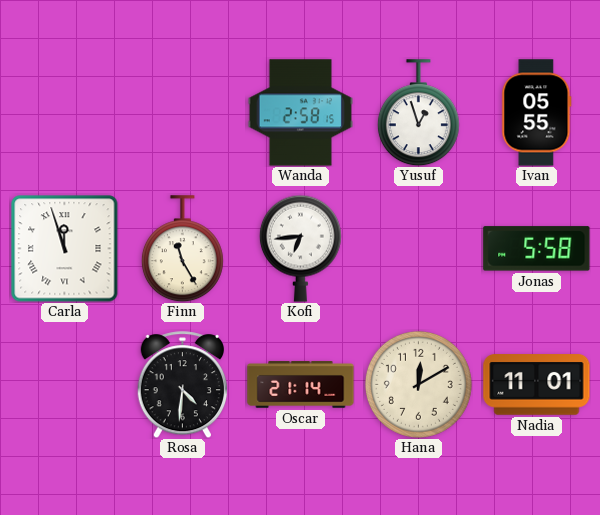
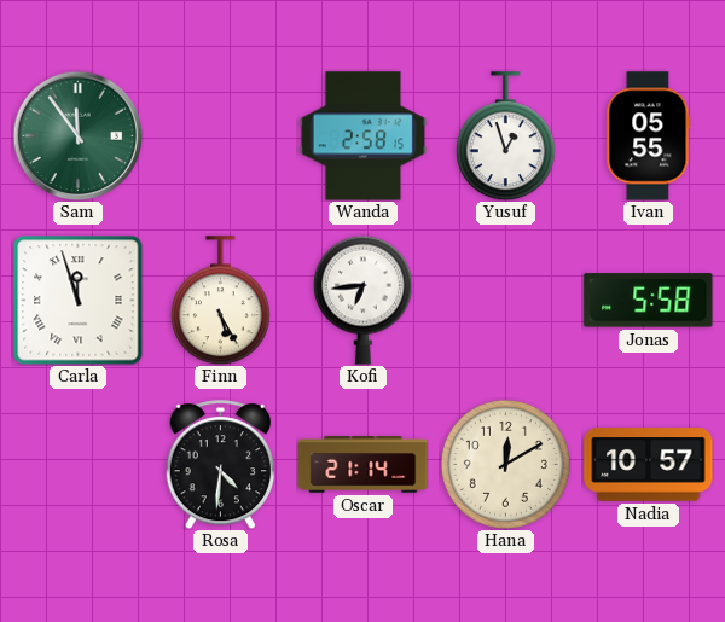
Sam: none -> 11:54 (77, 135)
Finn: 11:25 -> 5:25 (220, 301)
Nadia: 11:01 -> 10:57 (649, 465)
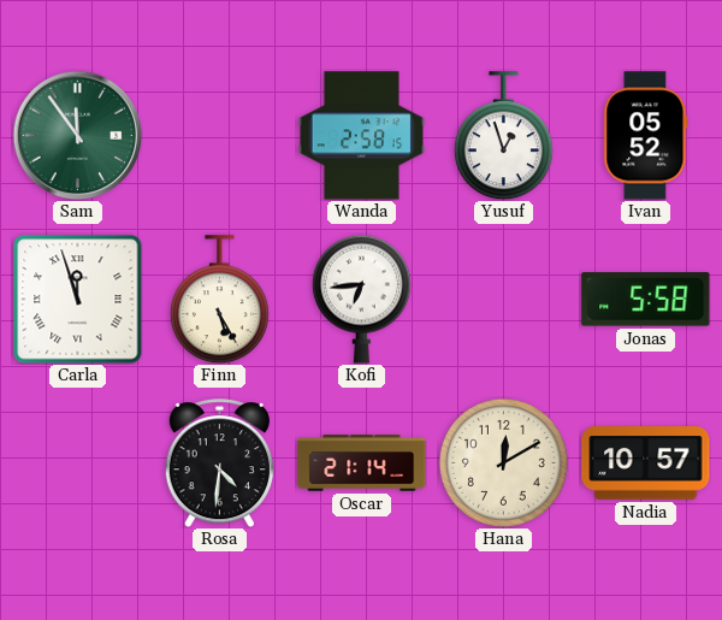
Ivan: 05:55 -> 05:52 (646, 136)
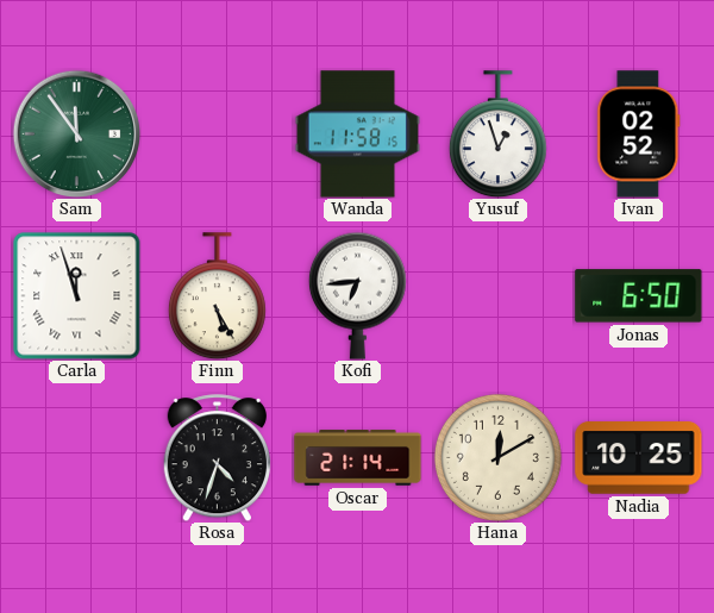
Wanda: 2:58 -> 11:58 (357, 135)
Ivan: 05:52 -> 02:52 (639, 135)
Jonas: 5:58 -> 6:50 (639, 296)
Rosa: 4:31 -> 4:33 (217, 458)
Nadia: 10:57 -> 10:25 (639, 458)
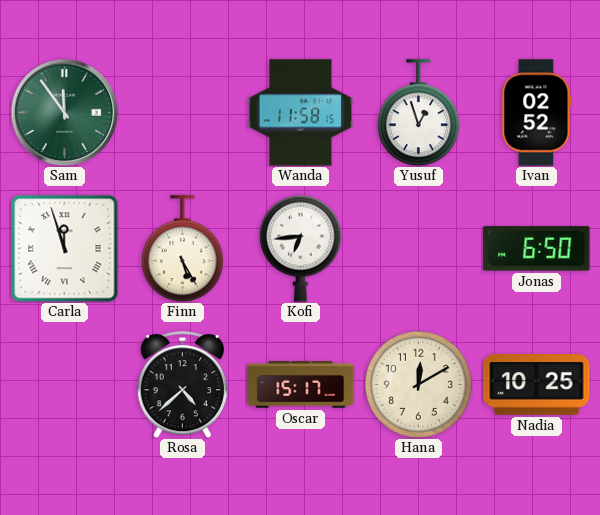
Rosa: 4:33 -> 4:38 (182, 385)
Oscar: 21:14 -> 15:17 (301, 385)
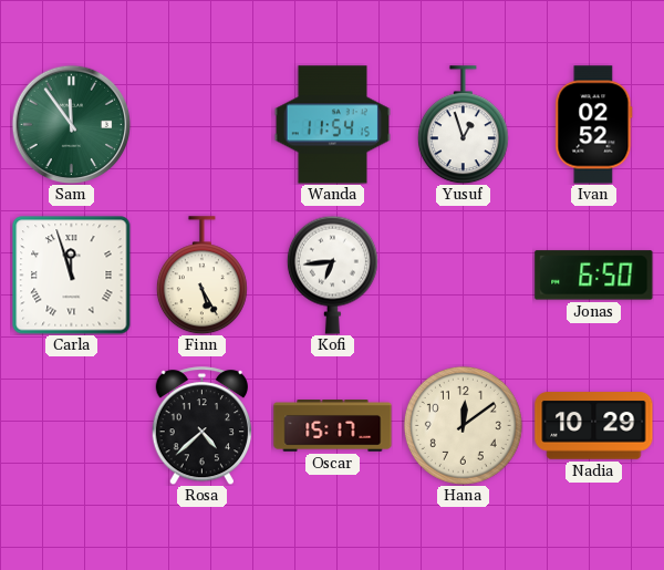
Wanda: 11:58 -> 11:54 (332, 125)
Hana: 12:10 -> 12:09 (463, 425)
Nadia: 10:25 -> 10:29 (594, 426)
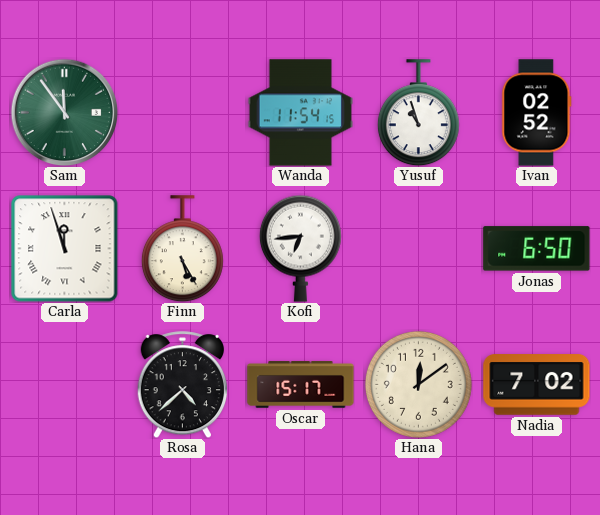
Yusuf: 12:57 -> 10:57 (418, 113)
Nadia: 10:29 -> 7:02 (537, 385)
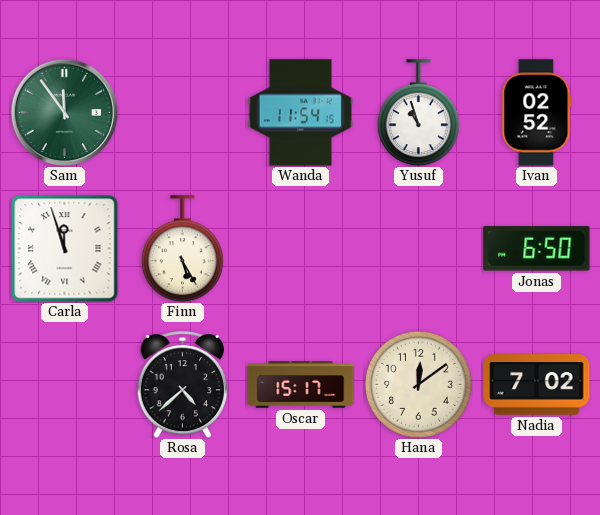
Kofi: 6:44 -> none (300, 248)
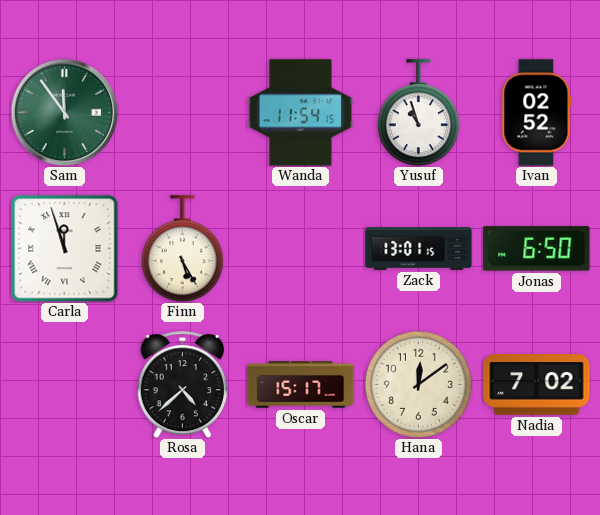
Zack: none -> 13:01 (419, 249)
